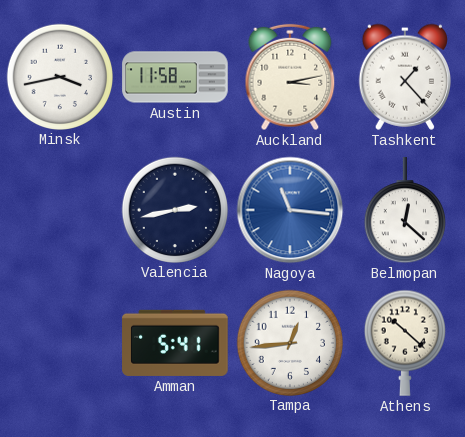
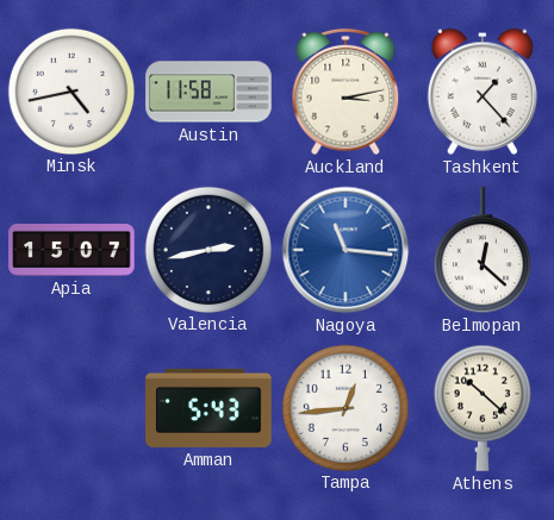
Minsk: 3:43 -> 4:43 (70, 90)
Apia: none -> 15:07 (71, 251)
Amman: 5:41 -> 5:43 (208, 408)
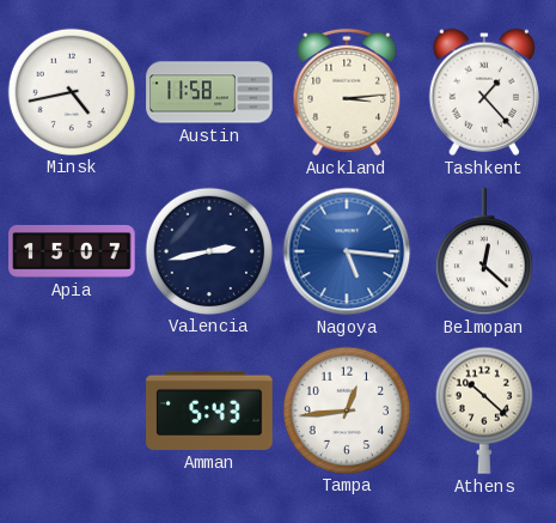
Auckland: 3:13 -> 3:14 (347, 92)
Nagoya: 11:16 -> 5:16 (347, 251)
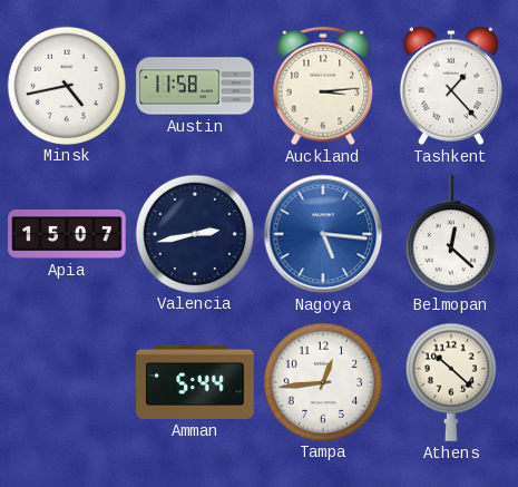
Amman: 5:43 -> 5:44 (195, 382)
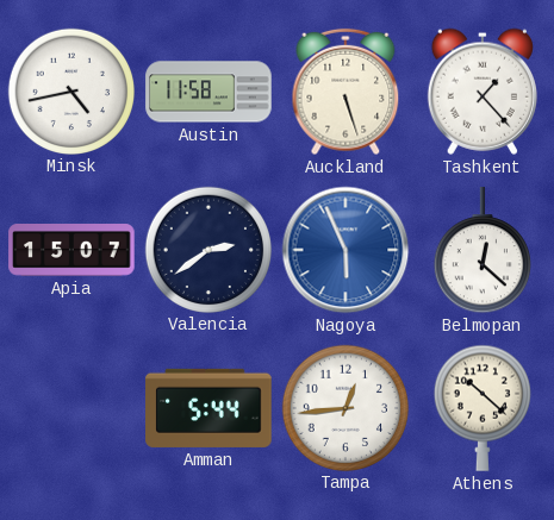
Auckland: 3:14 -> 5:27 (346, 92)
Valencia: 2:43 -> 2:39 (207, 249)
Nagoya: 5:16 -> 5:56 (346, 250)
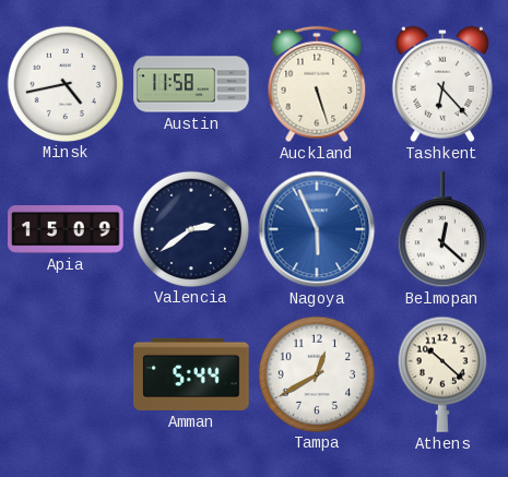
Tashkent: 1:23 -> 6:23 (441, 84)
Apia: 15:07 -> 15:09 (66, 230)
Tampa: 12:44 -> 12:40 (316, 373)
